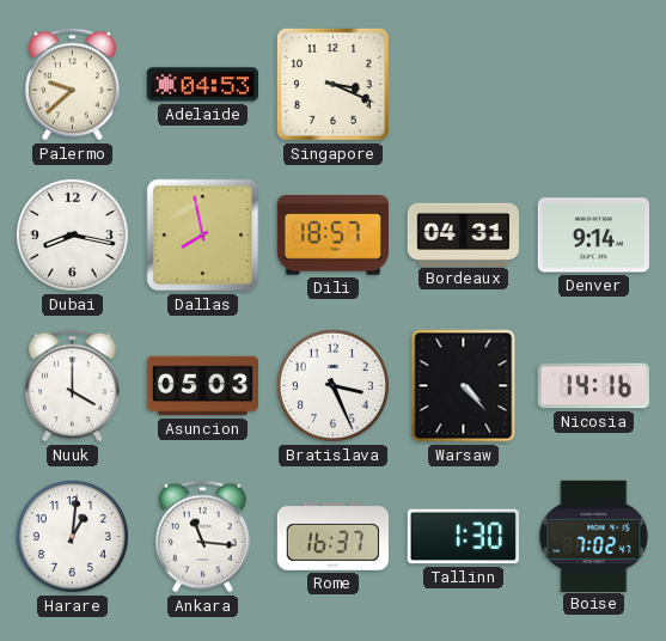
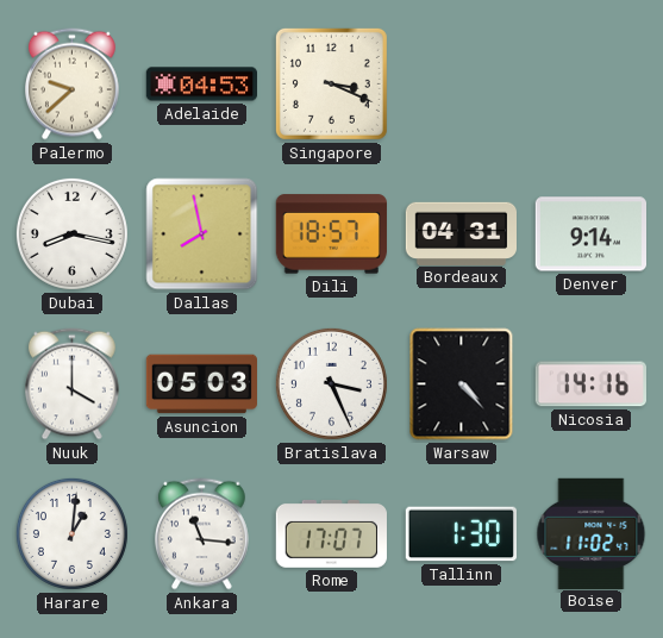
Rome: 16:37 -> 17:07 (331, 533)
Boise: 7:02 -> 11:02 (592, 533)
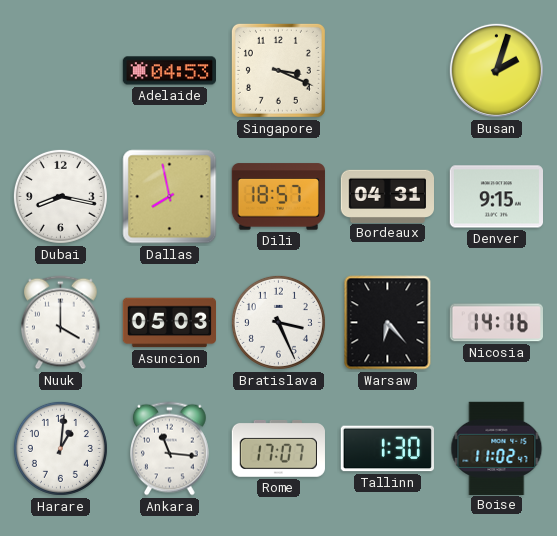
Palermo: 9:38 -> none (73, 85)
Busan: none -> 2:03 (496, 70)
Denver: 9:14 -> 9:15 (496, 197)
Warsaw: 4:23 -> 6:23 (388, 323)
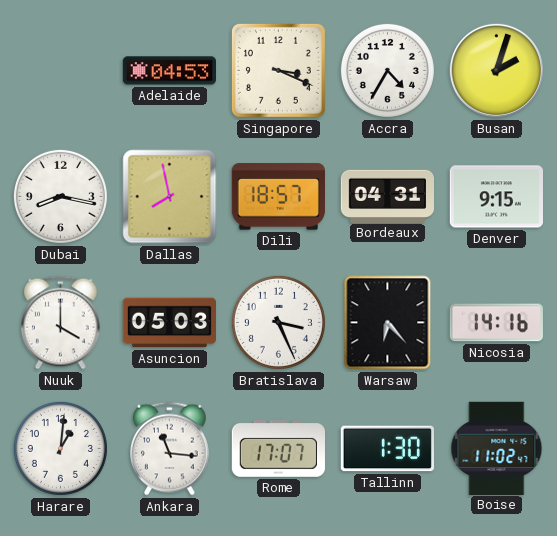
Accra: none -> 4:35 (387, 70)
